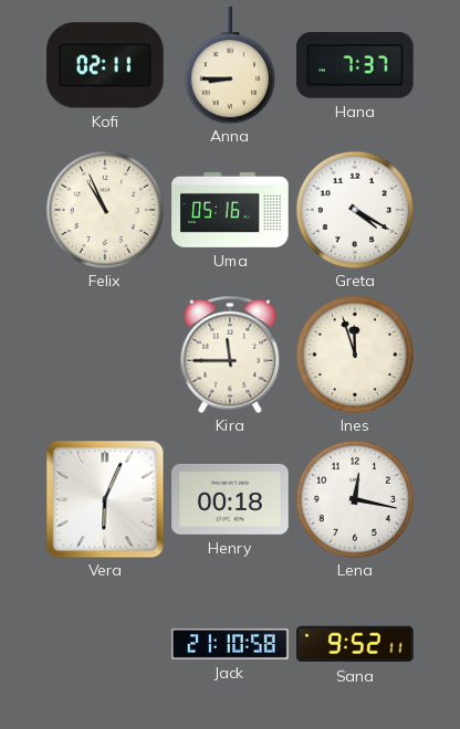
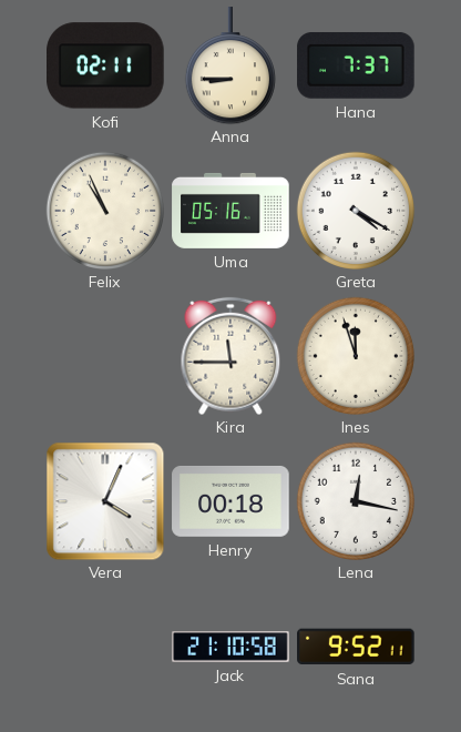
Vera: 6:04 -> 4:04 (105, 501)
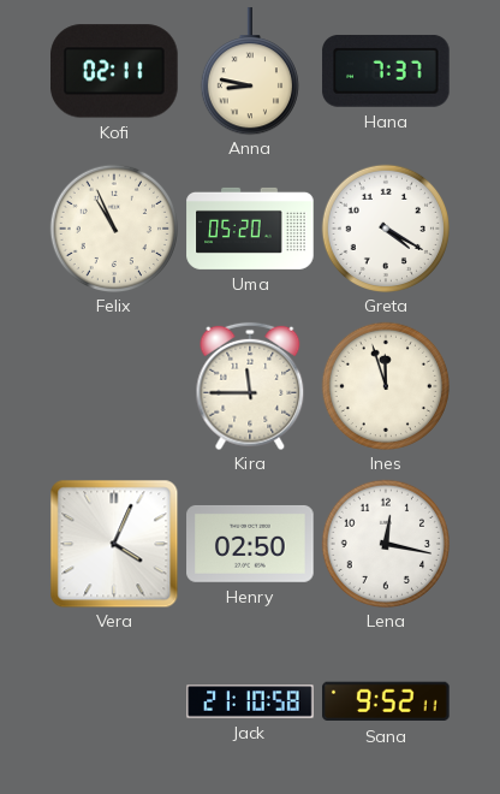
Anna: 8:45 -> 8:47 (250, 71)
Uma: 05:16 -> 05:20 (250, 229)
Henry: 00:18 -> 02:50 (250, 544)
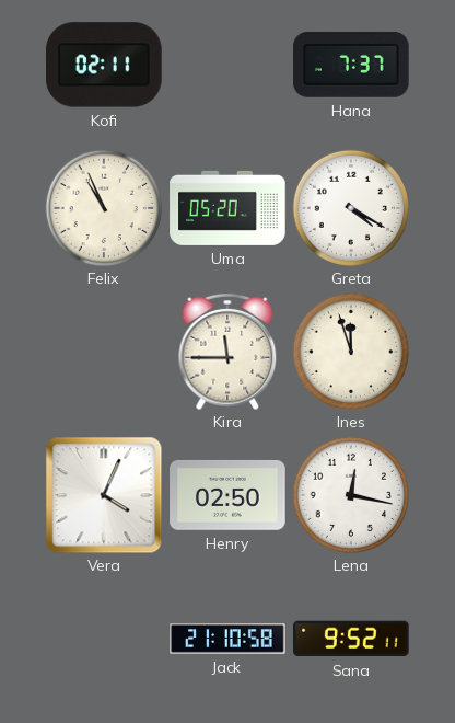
Anna: 8:47 -> none (250, 71)
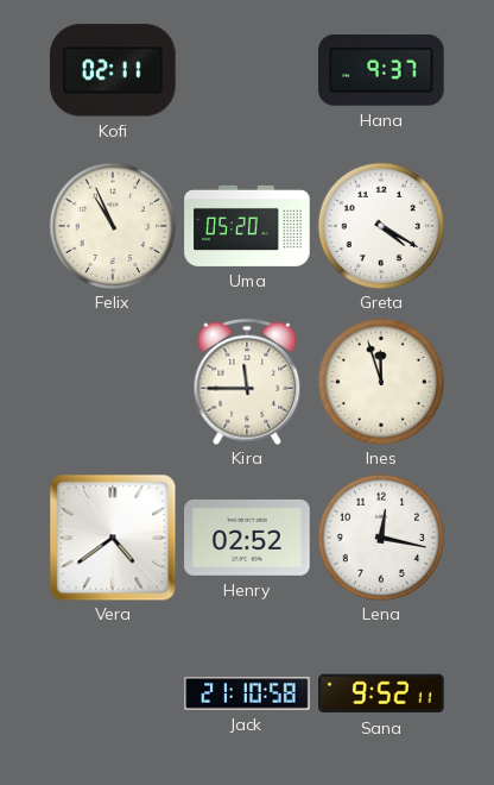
Hana: 7:37 -> 9:37 (381, 70)
Vera: 4:04 -> 4:39 (113, 538)
Henry: 02:50 -> 02:52 (247, 538)
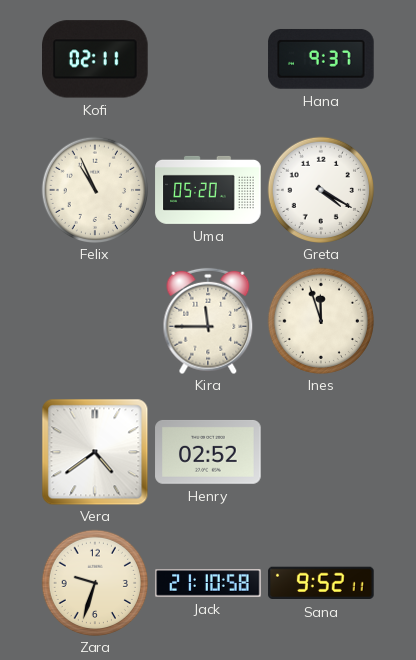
Lena: 12:17 -> none (380, 536)
Zara: none -> 9:33 (94, 582)
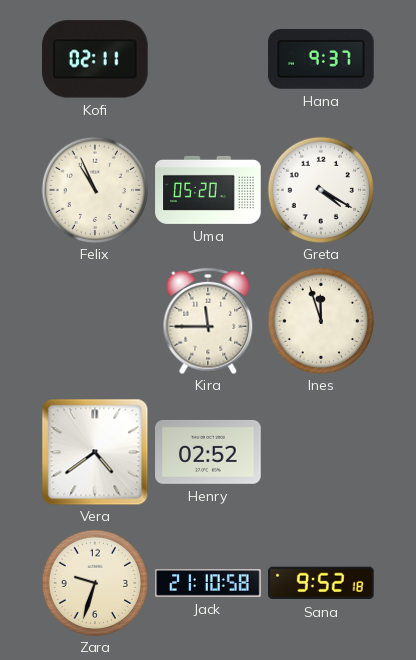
Sana: 9:52:11 -> 9:52:18 (321, 583)
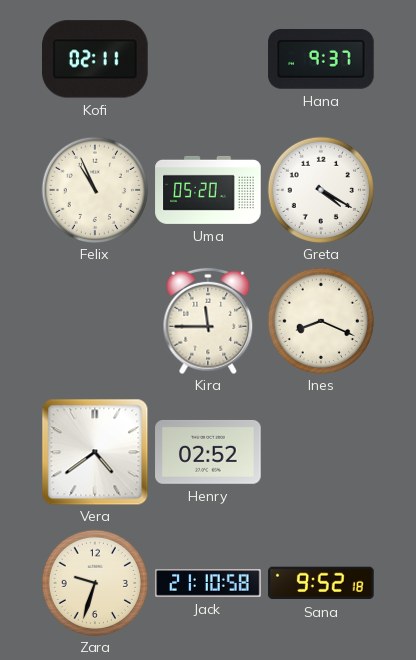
Ines: 11:57 -> 8:19 (320, 320)
